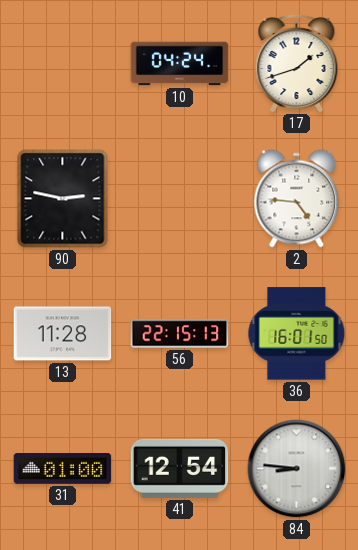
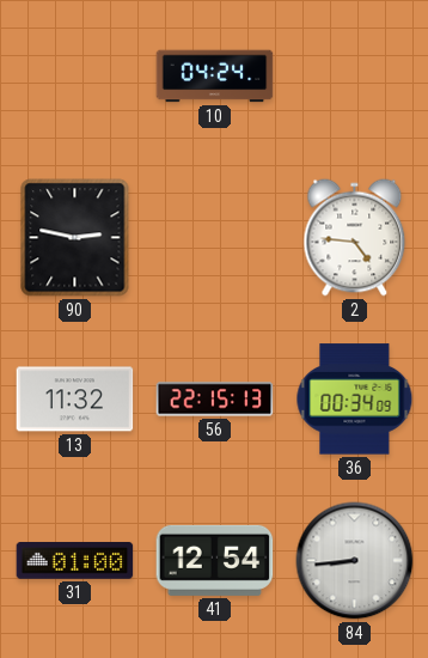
17: 1:42 -> none (297, 63)
13: 11:28 -> 11:32 (75, 400)
36: 16:01 -> 00:34 (355, 400)
84: 8:46 -> 8:44 (355, 561)
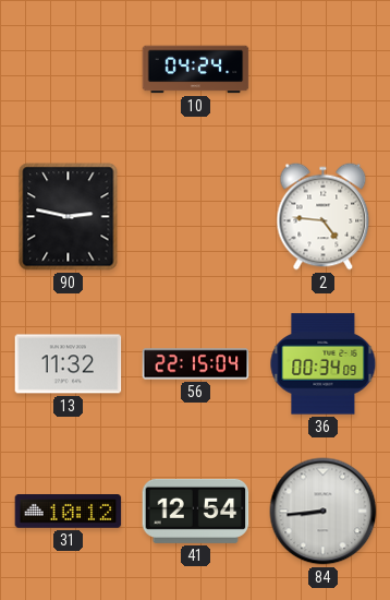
56: 22:15:13 -> 22:15:04 (196, 364)
31: 01:00 -> 10:12 (69, 512)
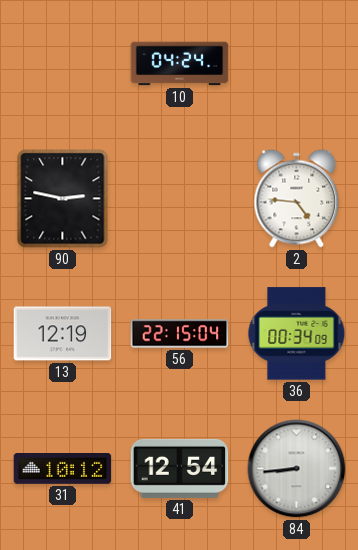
13: 11:32 -> 12:19 (63, 334)
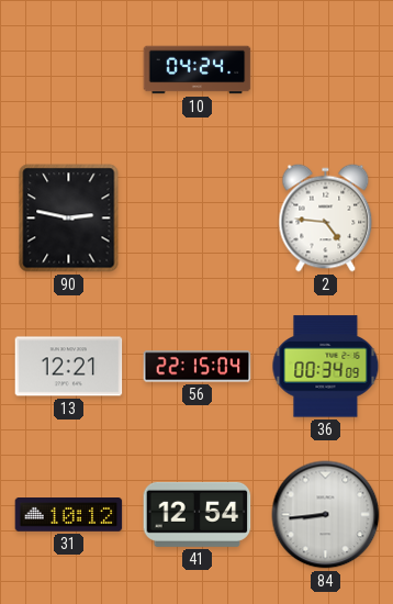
13: 12:19 -> 12:21 (69, 367)
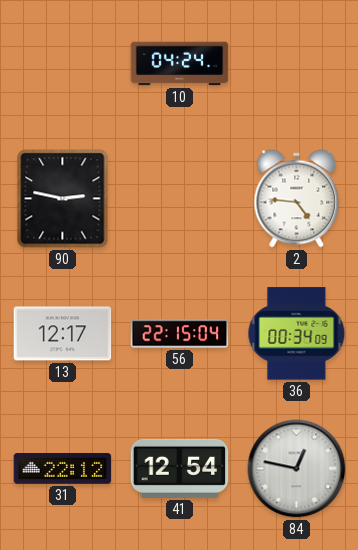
13: 12:21 -> 12:17 (63, 334)
31: 10:12 -> 22:12 (63, 469)
84: 8:44 -> 12:47 (297, 469)
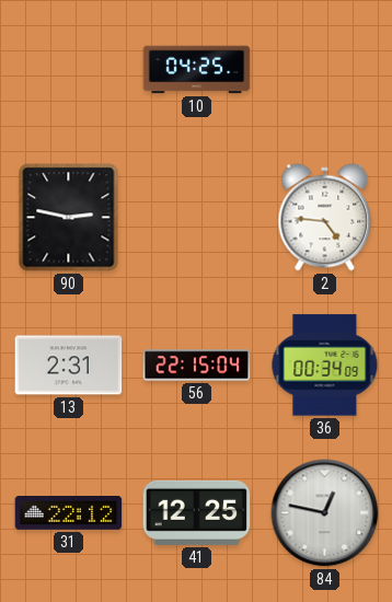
10: 04:24 -> 04:25 (197, 70)
13: 12:17 -> 2:31 (69, 366)
41: 12:54 -> 12:25 (197, 512)
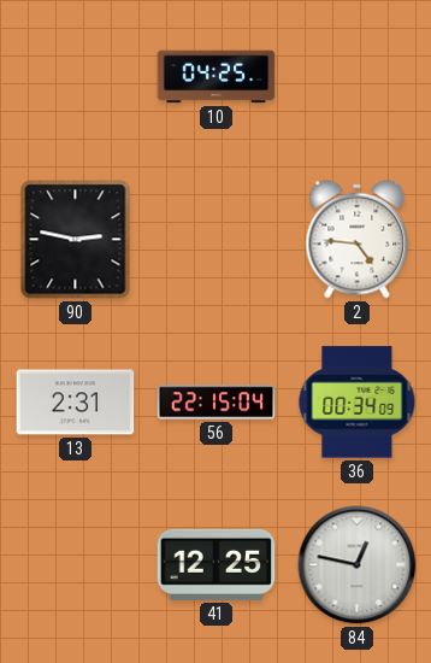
31: 22:12 -> none (69, 513)
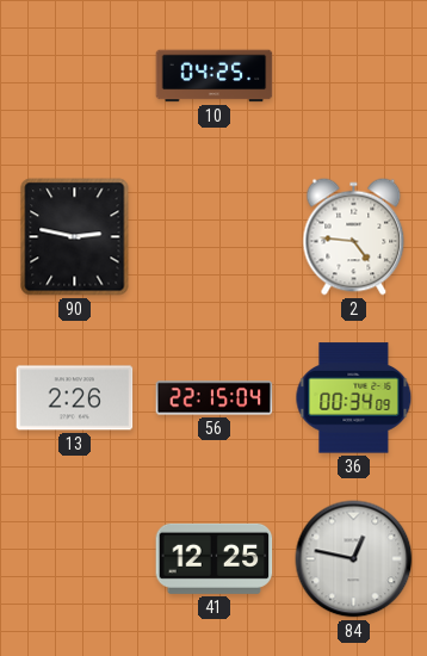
13: 2:31 -> 2:26 (75, 398)
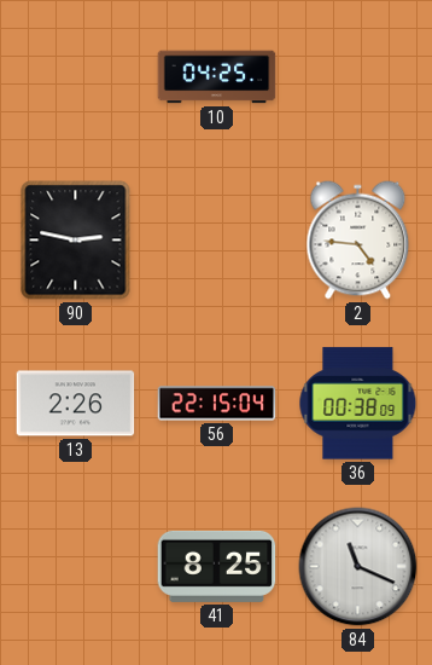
36: 00:34 -> 00:38 (358, 404)
41: 12:25 -> 8:25 (217, 566)
84: 12:47 -> 11:19 (358, 567)
